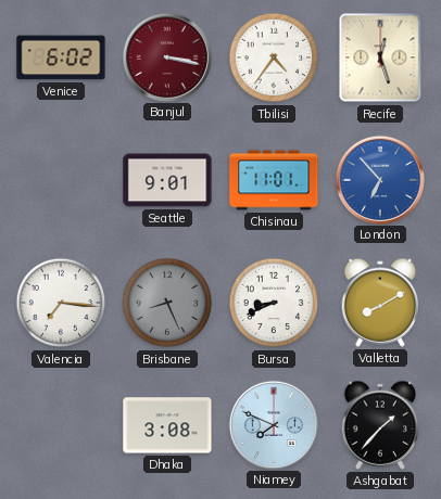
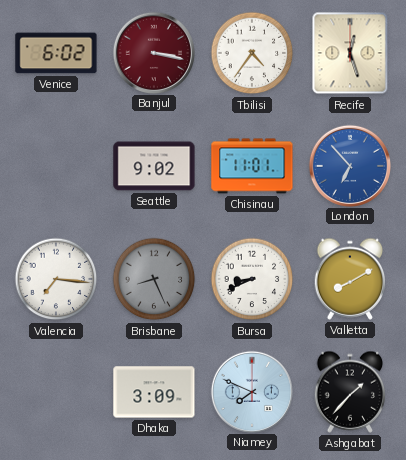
Seattle: 9:01 -> 9:02 (154, 166)
Dhaka: 3:08 -> 3:09 (154, 392)
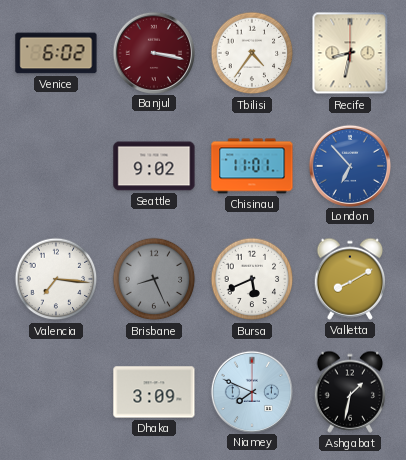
Recife: 12:27 -> 8:32 (350, 53)
Bursa: 8:41 -> 5:41 (252, 279)
Ashgabat: 1:37 -> 1:32 (350, 392)
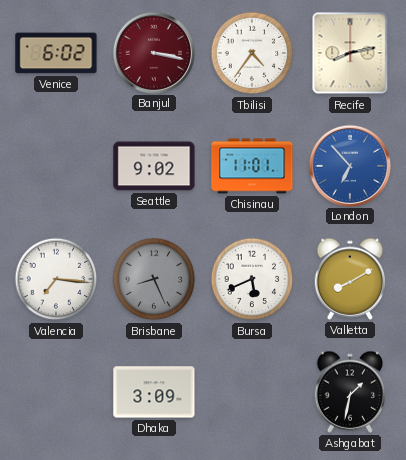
Recife: 8:32 -> 8:13 (350, 53)
Niamey: 7:49 -> none (251, 391)
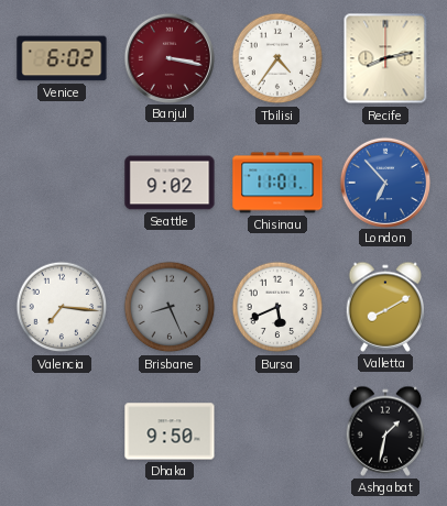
Dhaka: 3:09 -> 9:50 (170, 431)
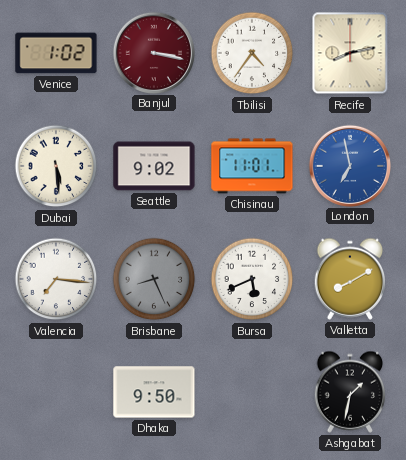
Venice: 6:02 -> 1:02 (56, 53)
Dubai: none -> 5:29 (56, 166)
London: 6:53 -> 6:58 (349, 165)
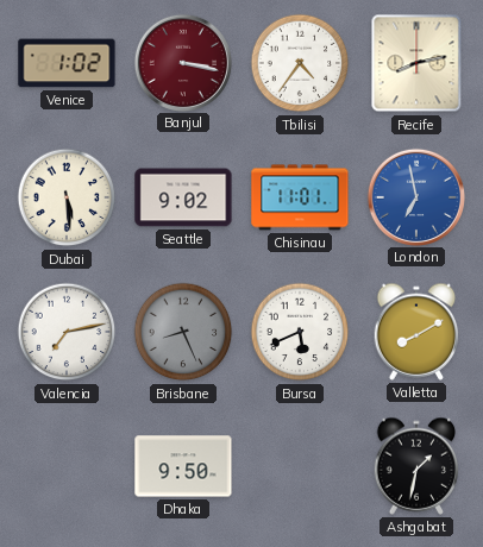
Valencia: 7:16 -> 7:13 (67, 332)
